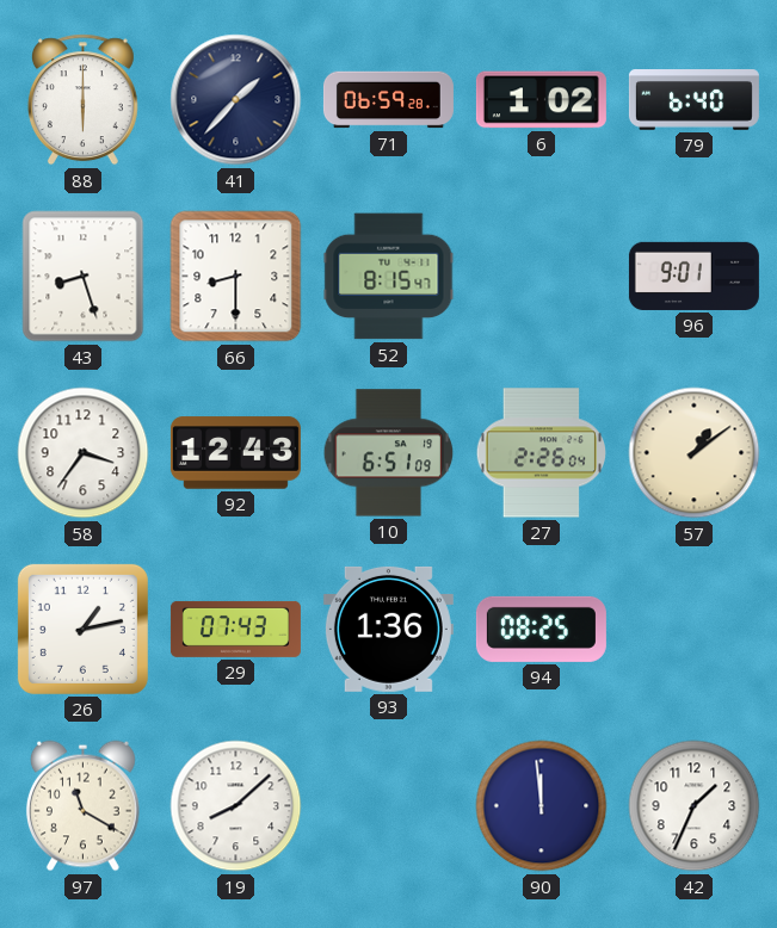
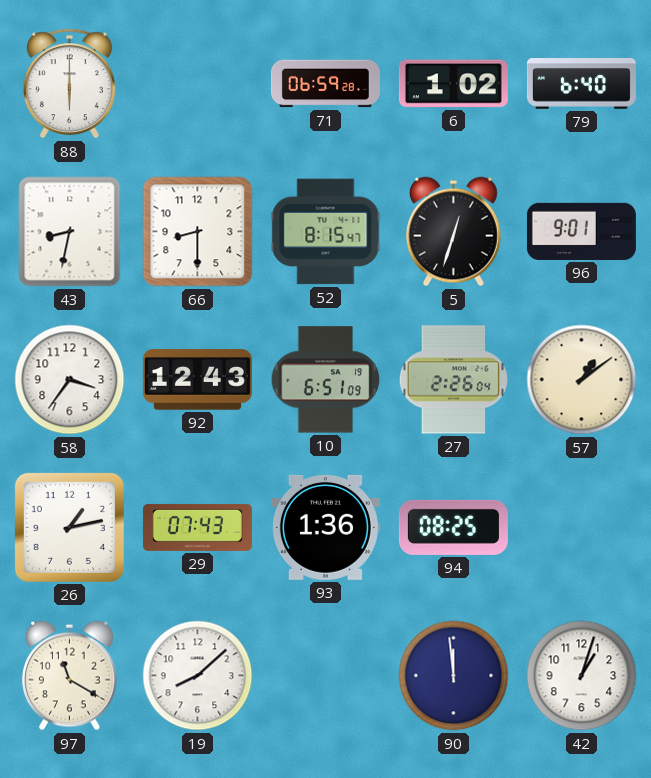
41: 1:37 -> none (236, 100)
43: 8:27 -> 8:32 (70, 232)
5: none -> 12:33 (453, 232)
42: 1:34 -> 1:03 (582, 676)
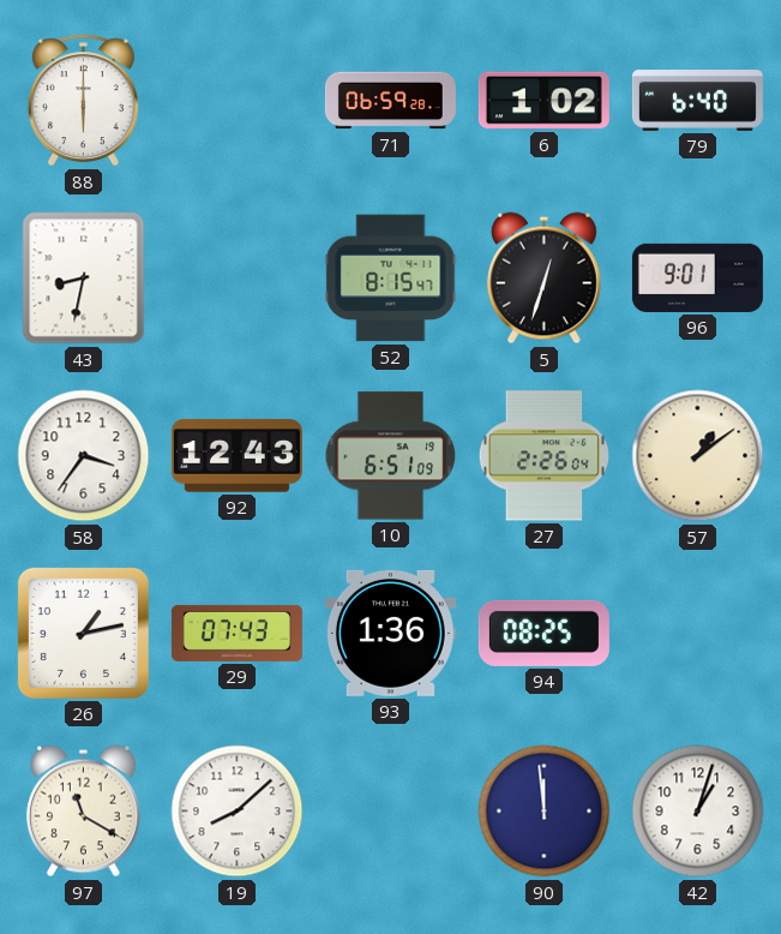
66: 8:30 -> none (198, 232)
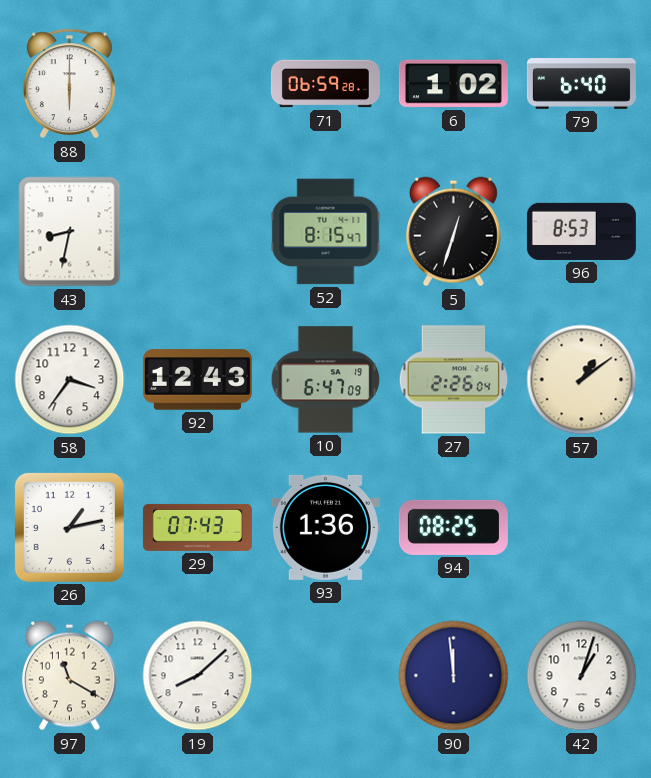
96: 9:01 -> 8:53 (581, 231)
10: 6:51 -> 6:47 (326, 380)
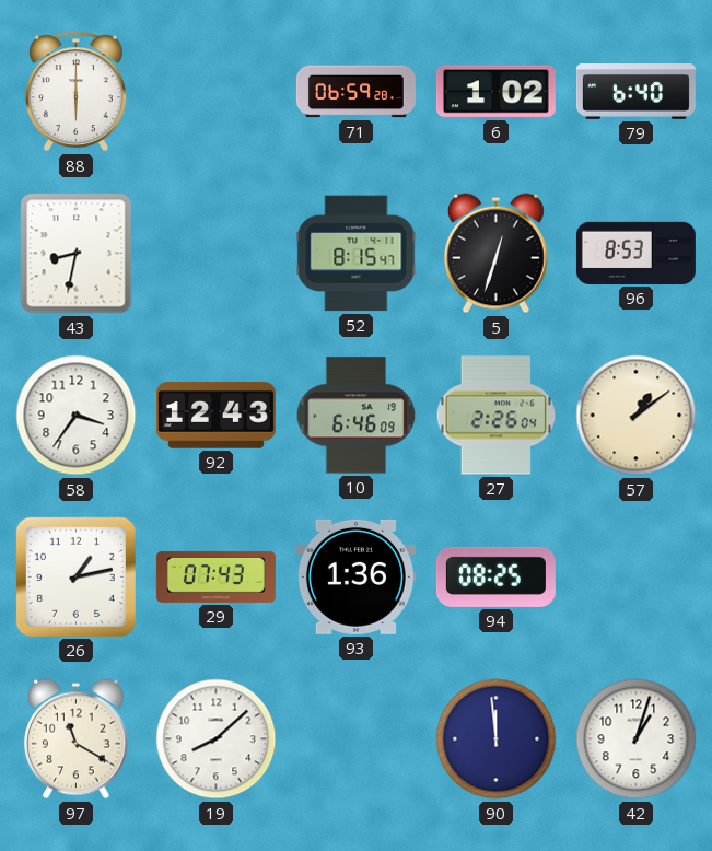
10: 6:47 -> 6:46 (357, 416)
